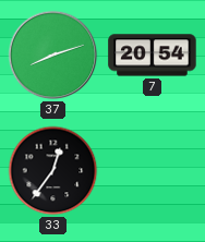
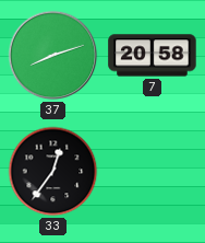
7: 20:54 -> 20:58 (153, 56)
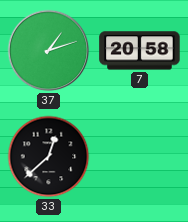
37: 8:12 -> 1:12 (49, 51)
33: 12:36 -> 12:38 (49, 157)
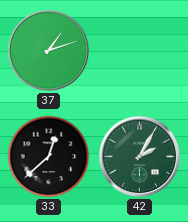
7: 20:58 -> none (140, 51)
42: none -> 2:05 (140, 157)
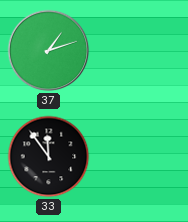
33: 12:38 -> 11:54 (49, 157)
42: 2:05 -> none (140, 157)
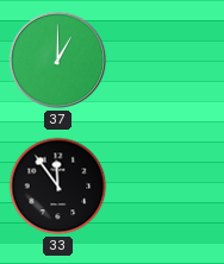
37: 1:12 -> 1:00 (58, 61)
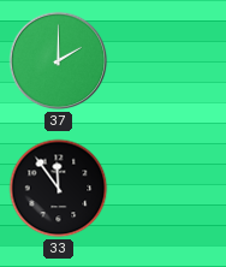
37: 1:00 -> 2:00 (59, 61)
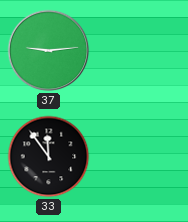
37: 2:00 -> 9:14 (49, 51)
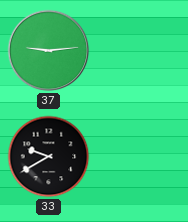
33: 11:54 -> 9:40 (49, 157)
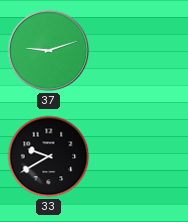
37: 9:14 -> 9:12 (49, 51)
